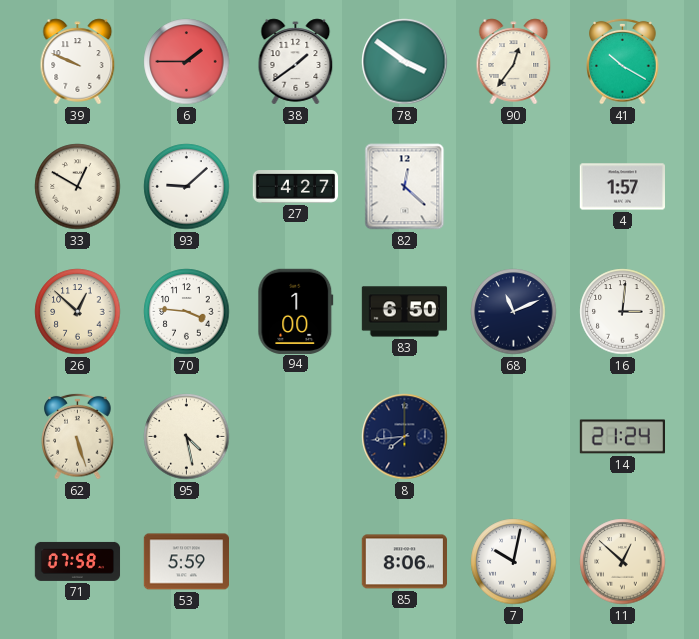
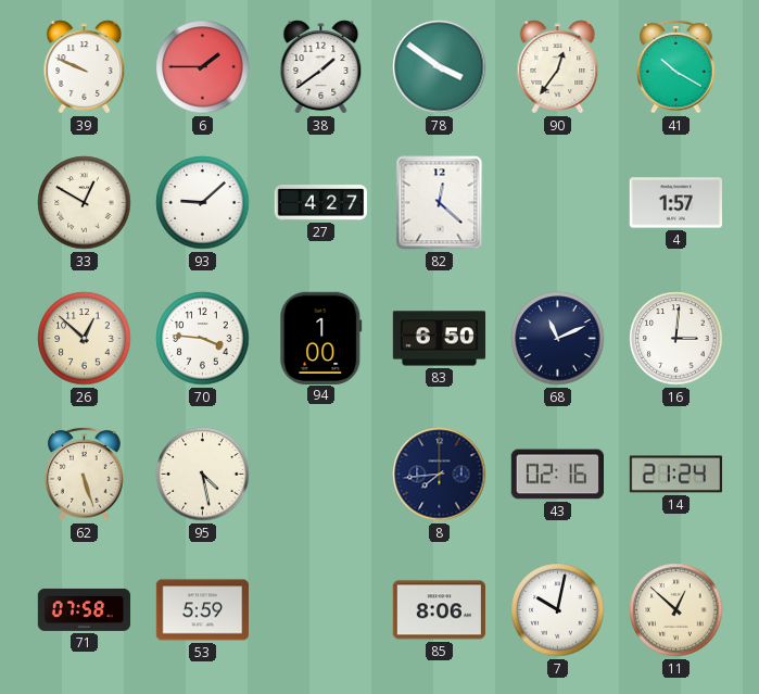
43: none -> 02:16 (557, 475)
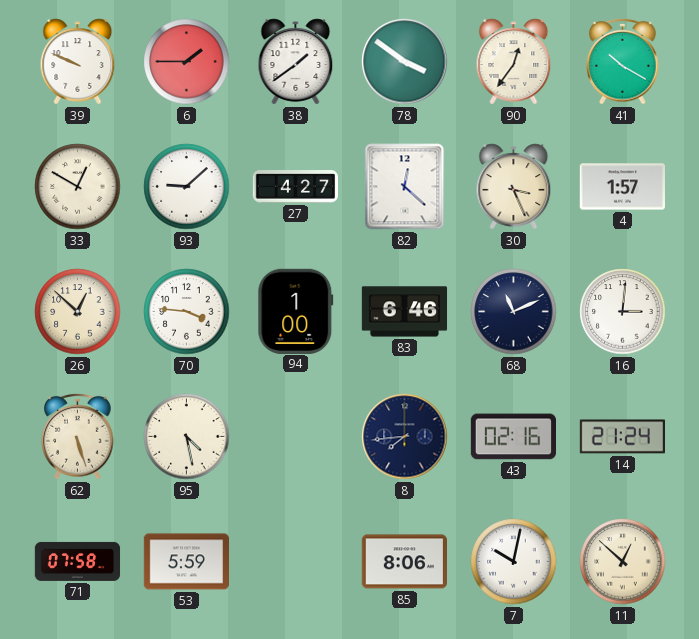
30: none -> 3:26 (514, 187)
83: 6:50 -> 6:46 (405, 312)
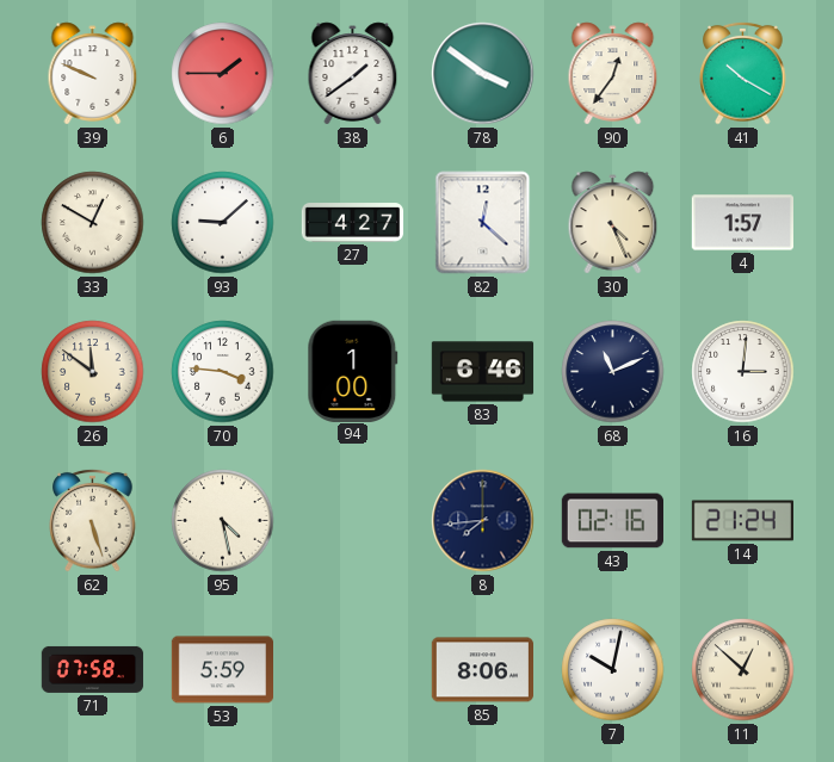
30: 3:26 -> 4:26 (613, 223)
26: 12:52 -> 11:51 (93, 372)
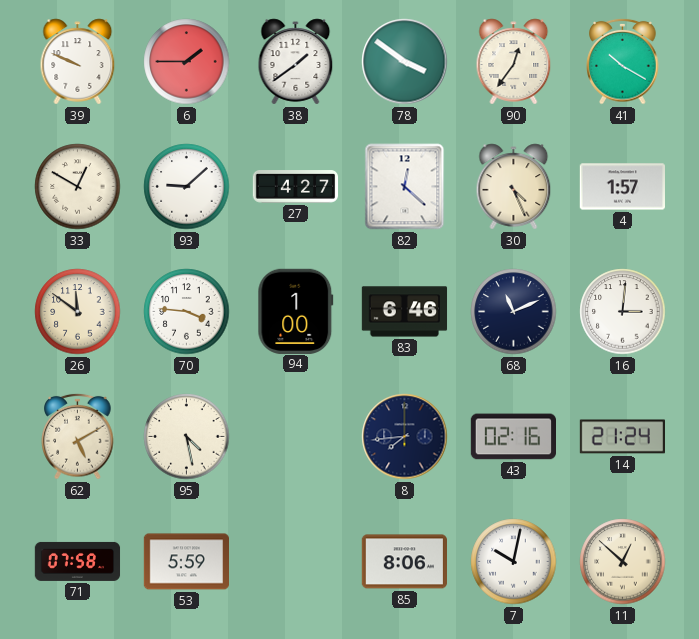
62: 5:27 -> 5:10 (78, 436)
